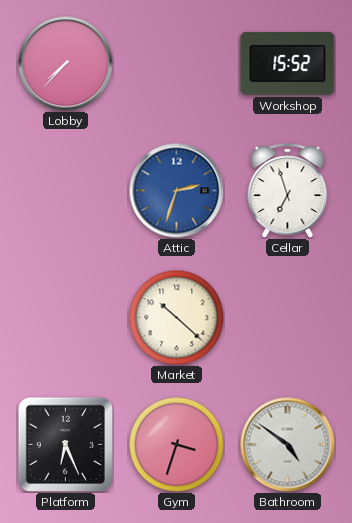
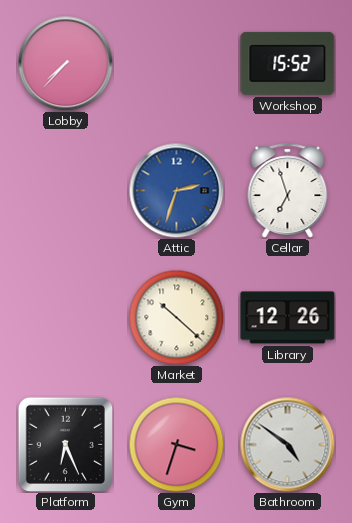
Library: none -> 12:26 (288, 318)
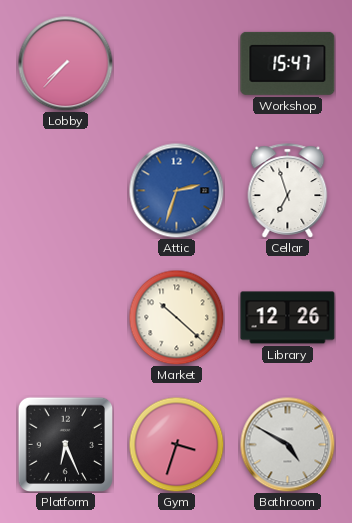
Workshop: 15:52 -> 15:47 (288, 63)
Bathroom: 4:51 -> 4:50 (287, 444)
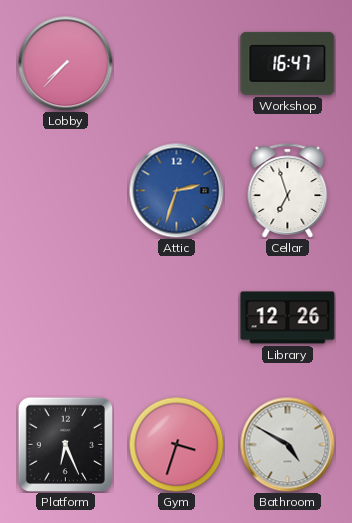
Workshop: 15:47 -> 16:47 (288, 63)
Market: 10:22 -> none (176, 317)
